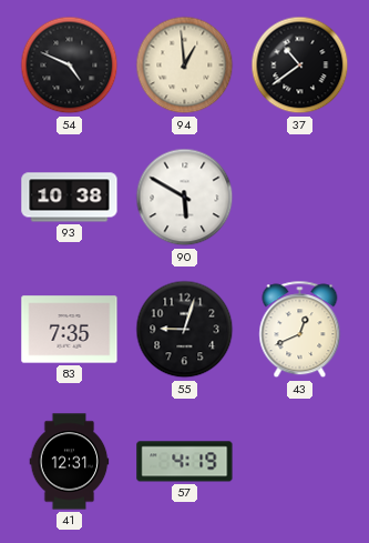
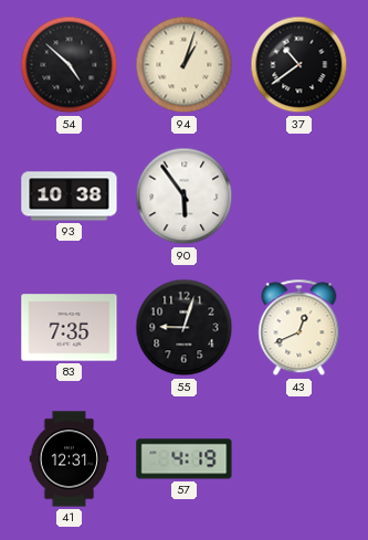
54: 4:49 -> 4:52 (70, 65)
94: 12:59 -> 1:03 (185, 65)
90: 5:50 -> 5:54 (185, 197)
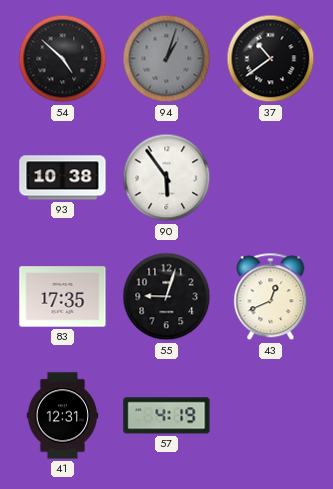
94 dial: cream -> grey (167, 59)
83: 7:35 -> 17:35 (63, 297)
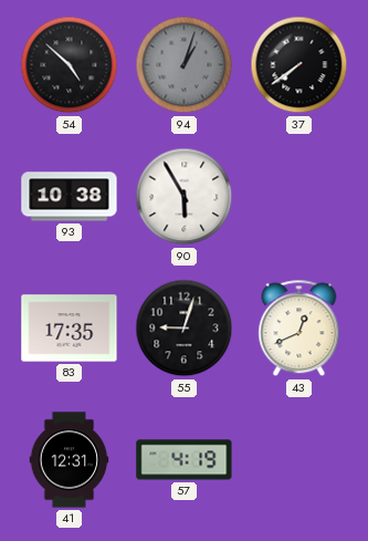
37: 10:39 -> 7:39 (299, 65)
90: 5:54 -> 5:55 (185, 197)
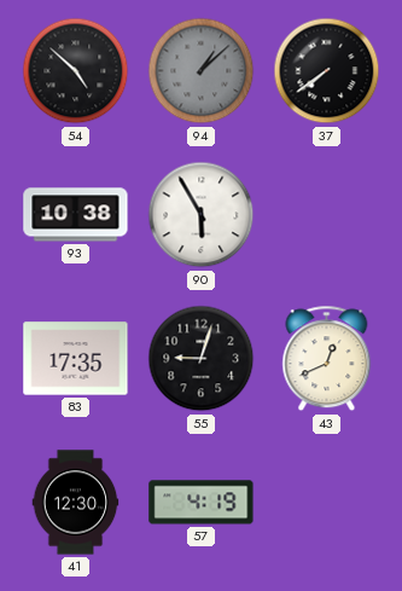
94: 1:03 -> 1:08 (202, 71)
41: 12:31 -> 12:30 (76, 503)
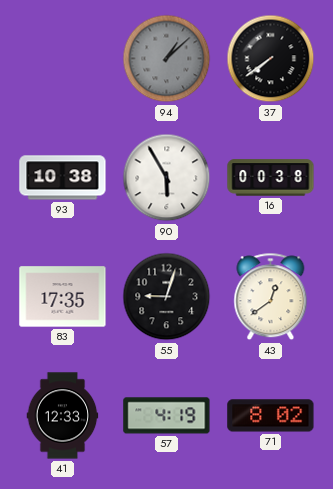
54: 4:52 -> none (76, 71)
16: none -> 00:38 (271, 178)
43: 12:41 -> 12:39 (271, 297)
41: 12:30 -> 12:33 (63, 416)
71: none -> 8:02 (271, 416)
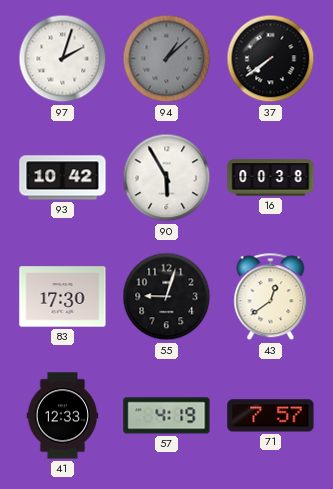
97: none -> 2:03 (63, 59)
93: 10:38 -> 10:42 (63, 178)
83: 17:35 -> 17:30 (63, 297)
71: 8:02 -> 7:57 (271, 416)
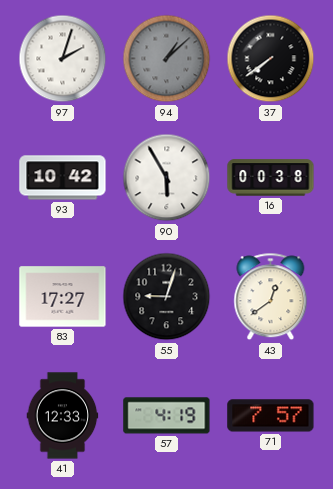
83: 17:30 -> 17:27 (63, 297)
